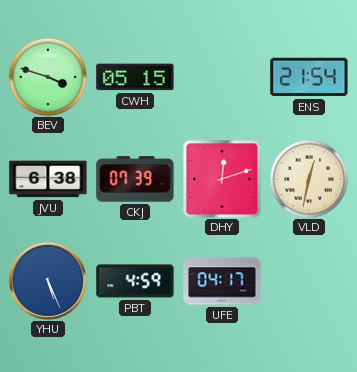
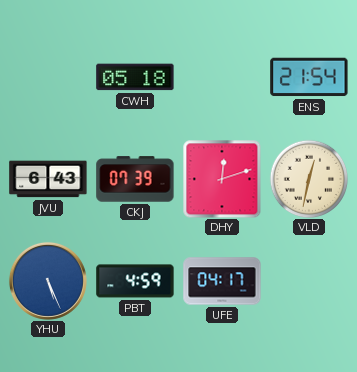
BEV: 3:48 -> none (48, 77)
CWH: 05:15 -> 05:18 (135, 77)
JVU: 6:38 -> 6:43 (48, 179)
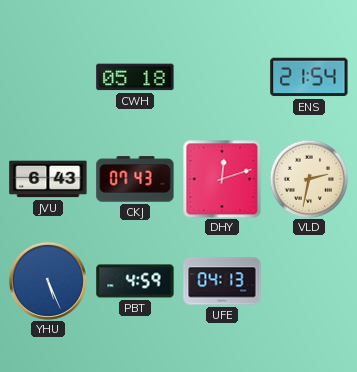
CKJ: 07:39 -> 07:43 (135, 179)
VLD: 12:32 -> 2:32 (309, 179)
UFE: 04:17 -> 04:13 (222, 281)
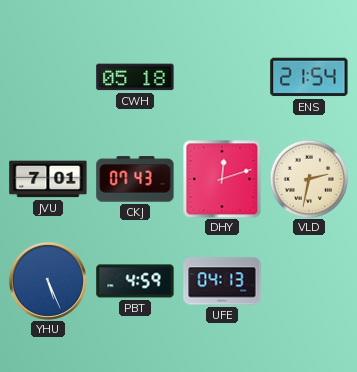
JVU: 6:43 -> 7:01 (48, 179)
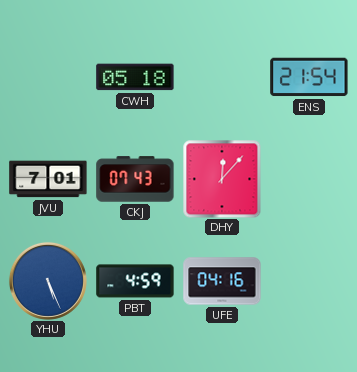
DHY: 12:12 -> 12:07 (222, 179)
VLD: 2:32 -> none (309, 179)
UFE: 04:13 -> 04:16 (222, 281)
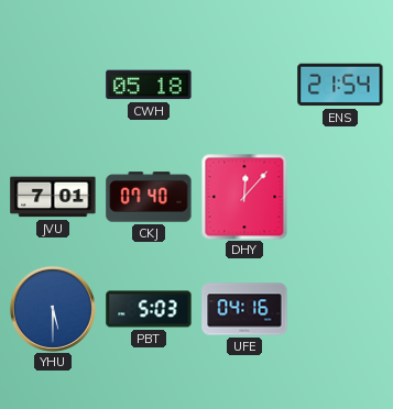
CKJ: 07:43 -> 07:40 (149, 197)
YHU: 5:26 -> 5:30 (53, 309)
PBT: 4:59 -> 5:03 (149, 309)
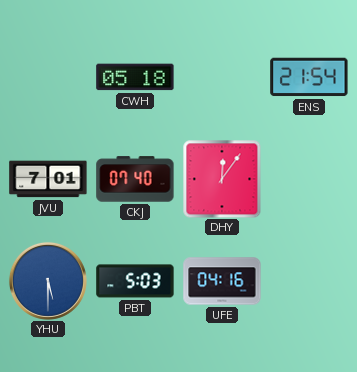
DHY: 12:07 -> 12:06 (222, 179)
